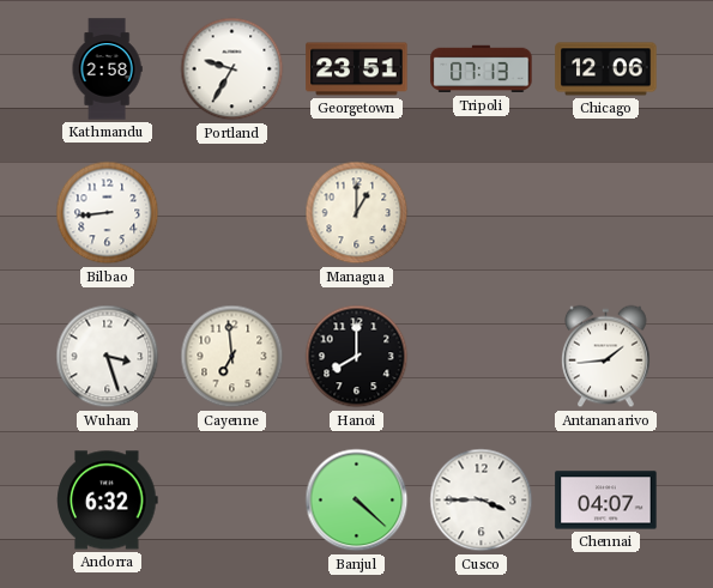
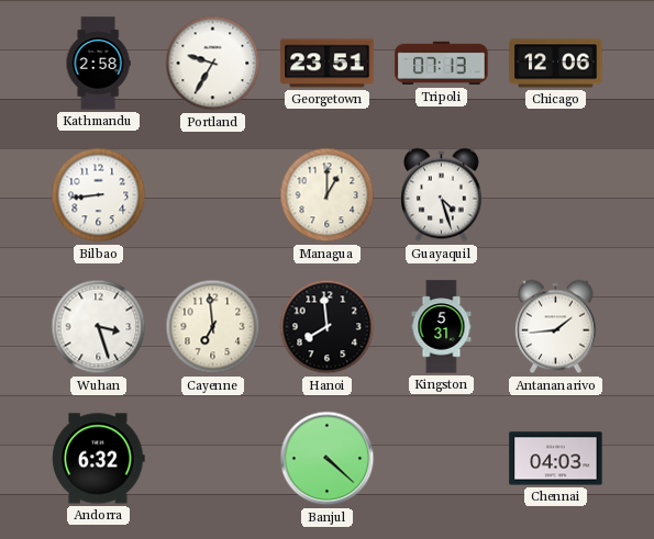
Guayaquil: none -> 4:27 (442, 195)
Hanoi: 8:00 -> 7:59 (328, 327)
Kingston: none -> 5:31 (442, 327)
Cusco: 3:45 -> none (482, 501)
Chennai: 04:07 -> 04:03 (556, 459)
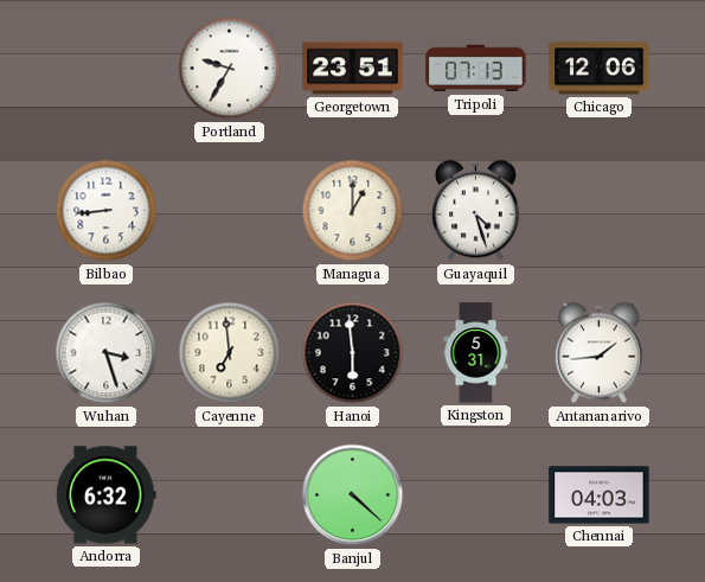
Kathmandu: 2:58 -> none (98, 64)
Hanoi: 7:59 -> 5:59 (353, 353)
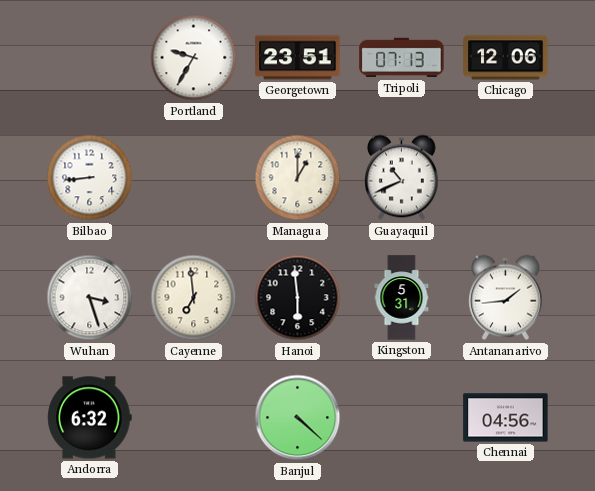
Guayaquil: 4:27 -> 10:41 (402, 178)
Chennai: 04:03 -> 04:56 (506, 418)
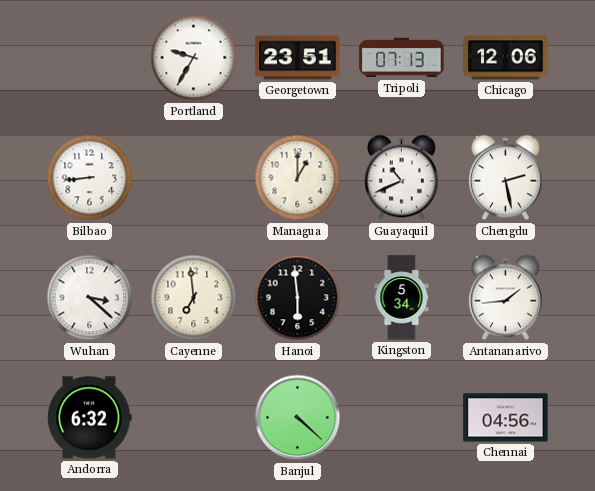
Chengdu: none -> 2:28 (506, 178)
Wuhan: 3:27 -> 3:22 (90, 298)
Kingston: 5:31 -> 5:34 (402, 298)
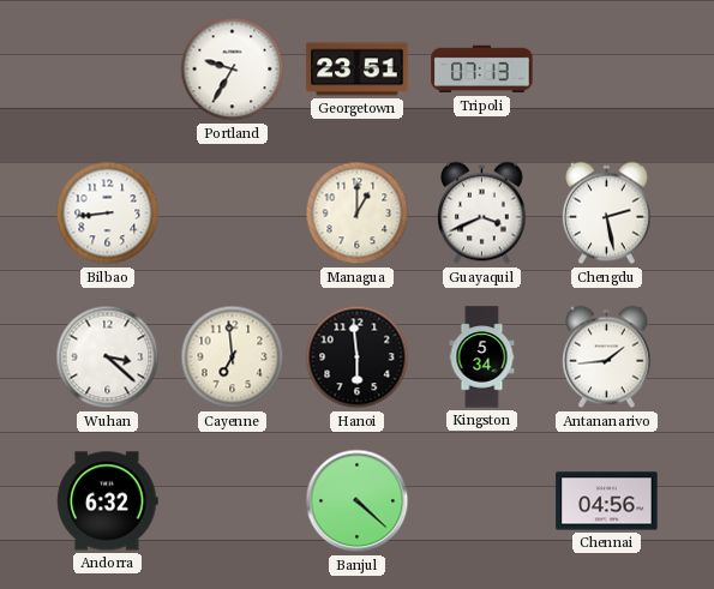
Chicago: 12:06 -> none (506, 58)
Guayaquil: 10:41 -> 3:41 (482, 214)
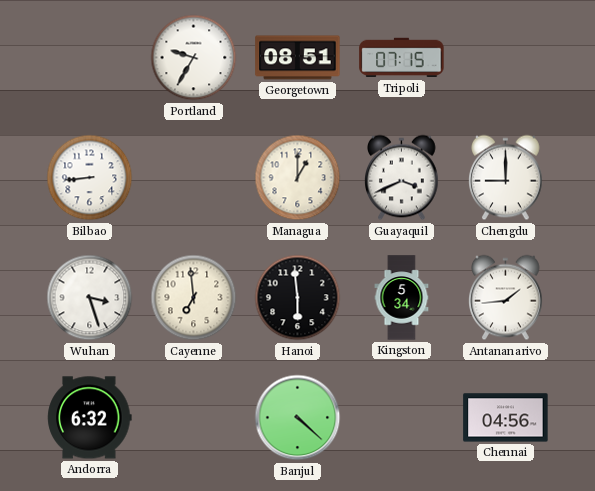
Georgetown: 23:51 -> 08:51 (298, 58)
Tripoli: 07:13 -> 07:15 (402, 58)
Chengdu: 2:28 -> 9:00 (506, 178)
Wuhan: 3:22 -> 3:27 (90, 298)
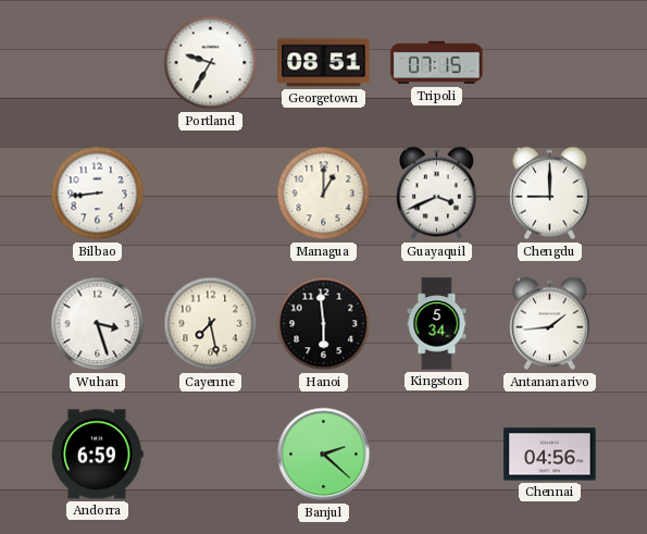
Cayenne: 6:59 -> 7:28 (211, 324)
Andorra: 6:32 -> 6:59 (98, 455)
Banjul: 4:22 -> 2:22 (324, 455)
